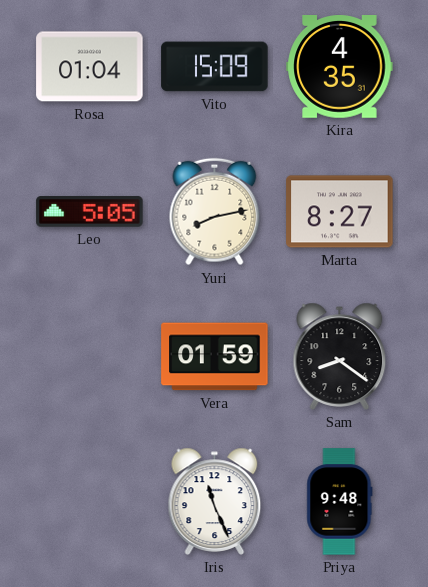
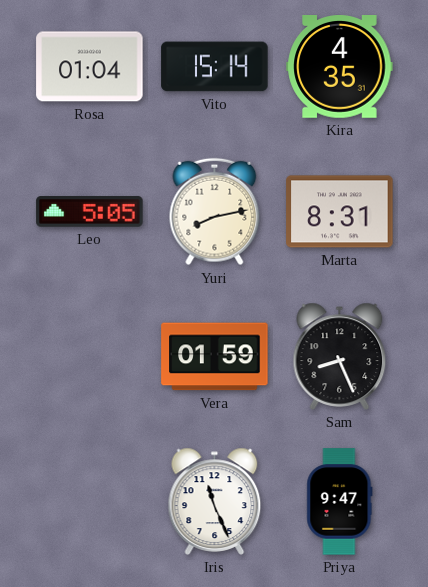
Vito: 15:09 -> 15:14 (215, 67)
Marta: 8:27 -> 8:31 (340, 212)
Sam: 8:21 -> 8:26 (340, 356)
Priya: 9:48 -> 9:47 (340, 502)
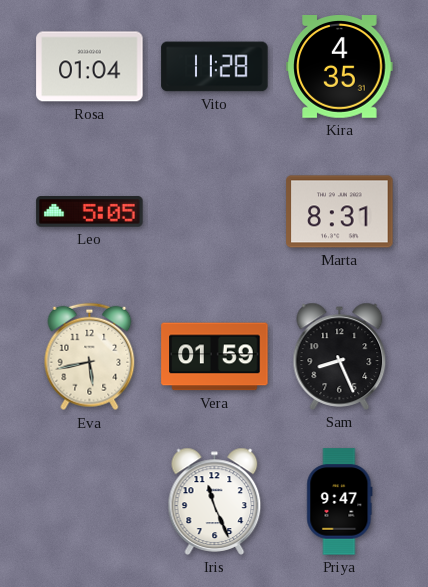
Vito: 15:14 -> 11:28 (215, 67)
Yuri: 8:13 -> none (215, 212)
Eva: none -> 5:43 (90, 357)
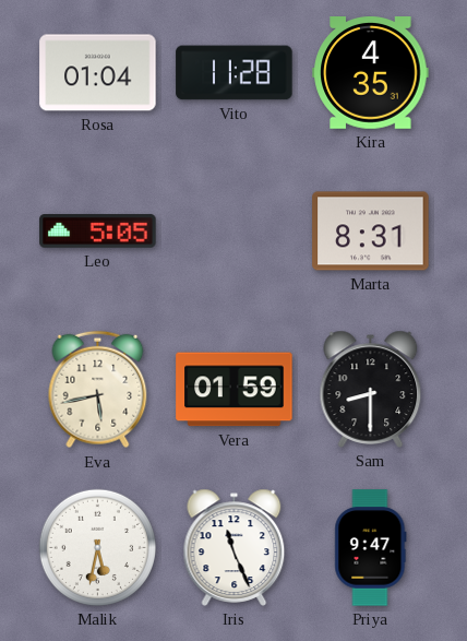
Sam: 8:26 -> 8:30 (371, 389)
Malik: none -> 5:32 (97, 547)
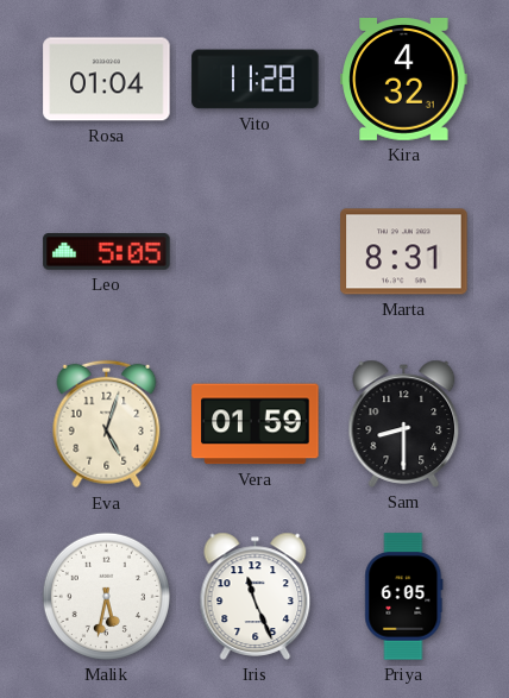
Kira: 4:35 -> 4:32 (404, 80)
Eva: 5:43 -> 5:03 (107, 425)
Priya: 9:47 -> 6:05 (404, 597)
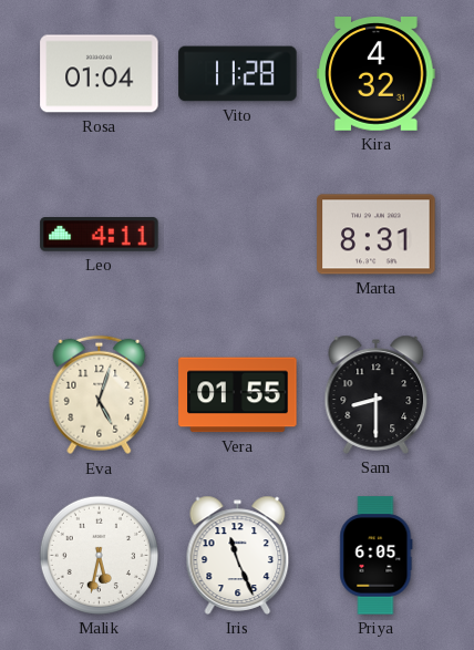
Leo: 5:05 -> 4:11 (100, 235)
Vera: 01:59 -> 01:55 (238, 395)
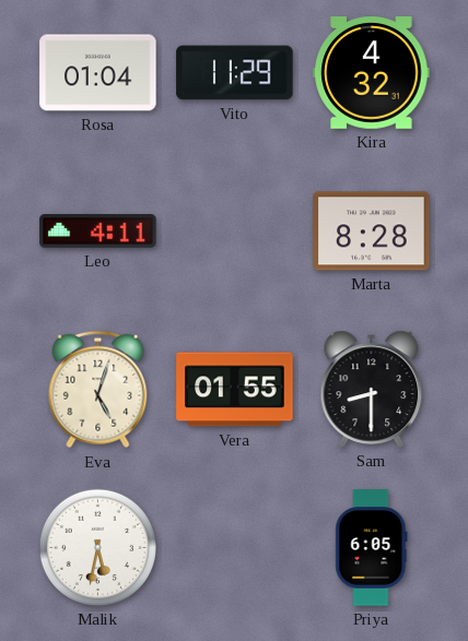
Vito: 11:28 -> 11:29 (235, 73)
Marta: 8:31 -> 8:28 (372, 232)
Iris: 11:26 -> none (238, 555)
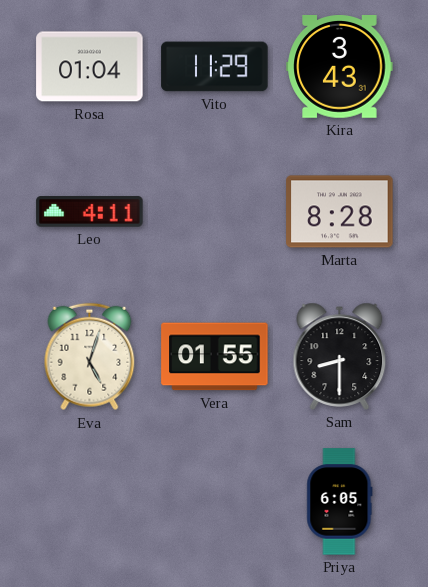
Kira: 4:32 -> 3:43 (340, 67)
Malik: 5:32 -> none (97, 547)
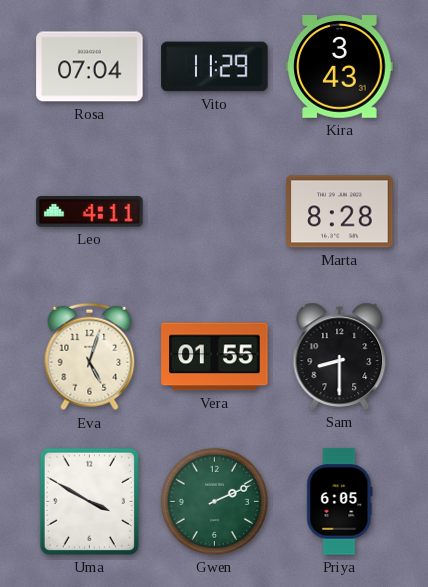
Rosa: 01:04 -> 07:04 (90, 67)
Uma: none -> 3:50 (89, 501)
Gwen: none -> 2:11 (214, 501)
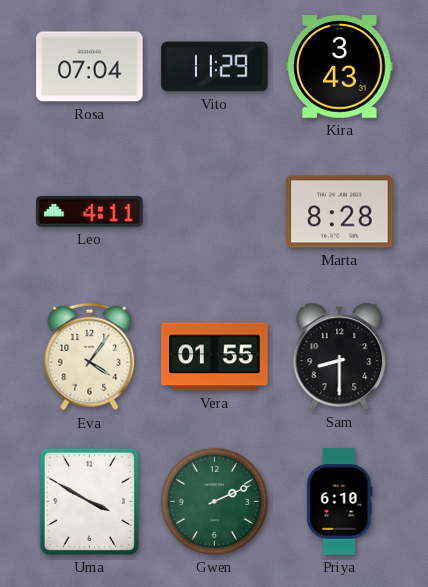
Eva: 5:03 -> 4:06 (90, 357)
Priya: 6:05 -> 6:10 (340, 502)
